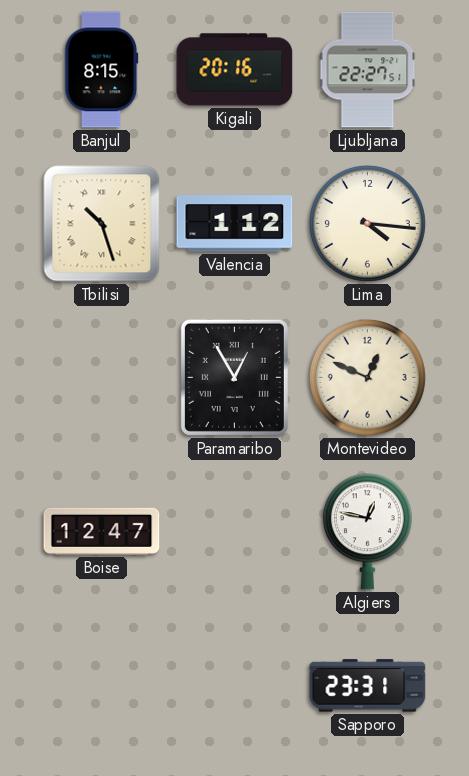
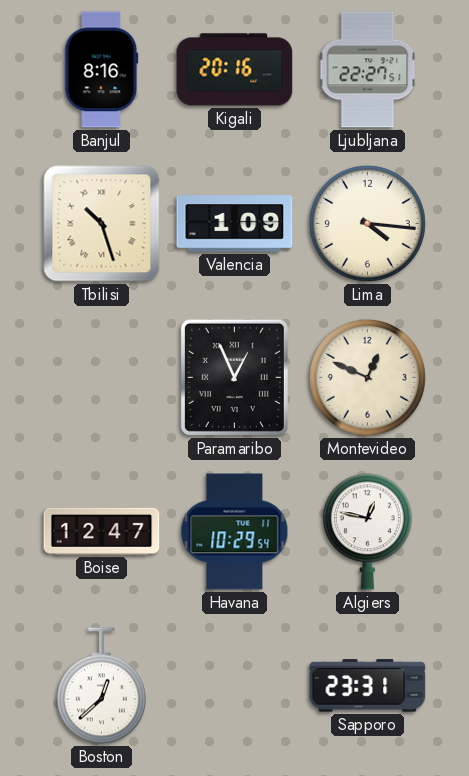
Banjul: 8:15 -> 8:16 (102, 70)
Valencia: 1:12 -> 1:09 (235, 224)
Paramaribo: 12:55 -> 12:56 (234, 377)
Havana: none -> 10:29 (235, 532)
Boston: none -> 12:38 (101, 686)
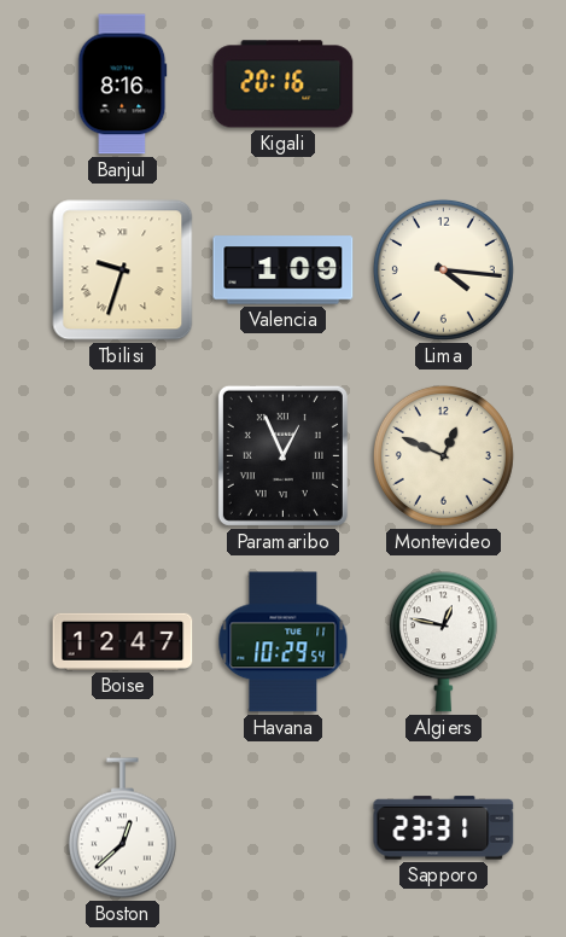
Ljubljana: 22:27 -> none (368, 70)
Tbilisi: 10:27 -> 9:33 (123, 270)
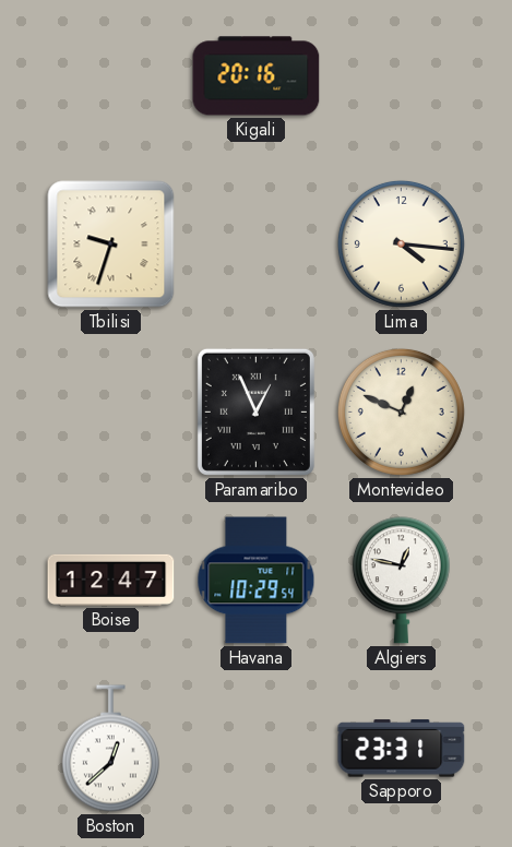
Banjul: 8:16 -> none (123, 85)
Valencia: 1:09 -> none (284, 270)
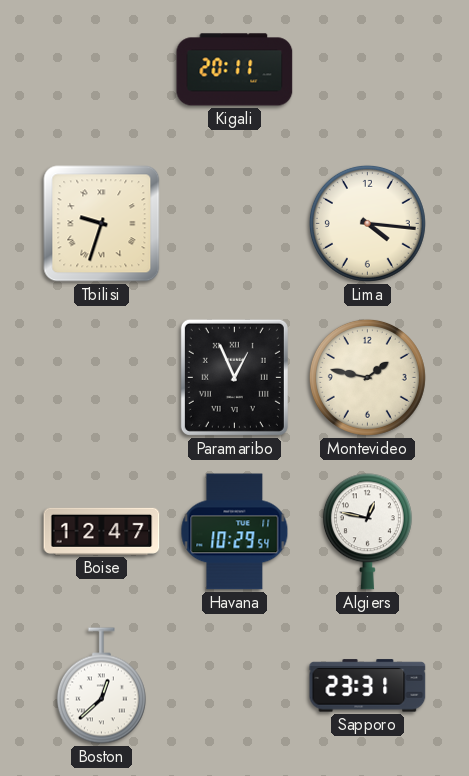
Kigali: 20:16 -> 20:11 (235, 70)
Montevideo: 12:49 -> 1:47 (367, 377)
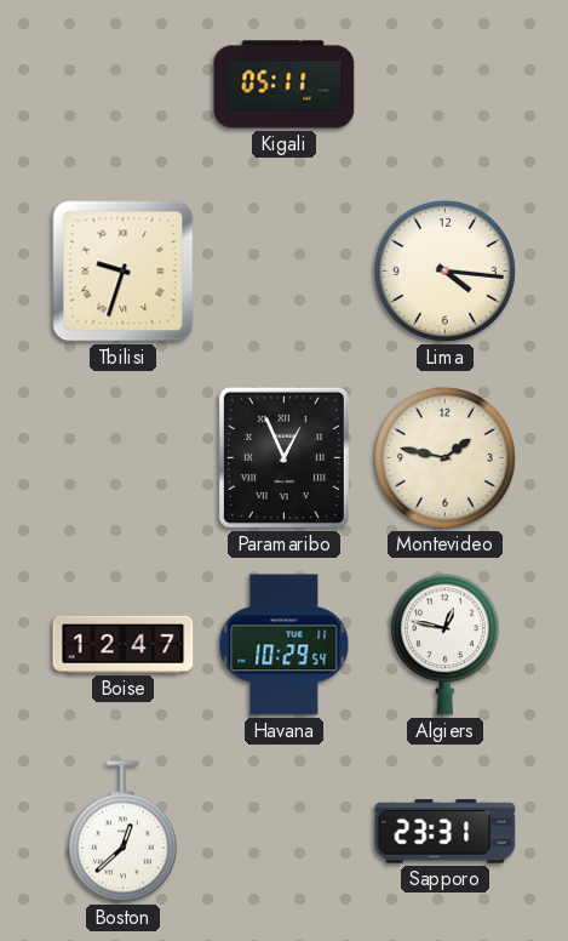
Kigali: 20:11 -> 05:11 (285, 85)
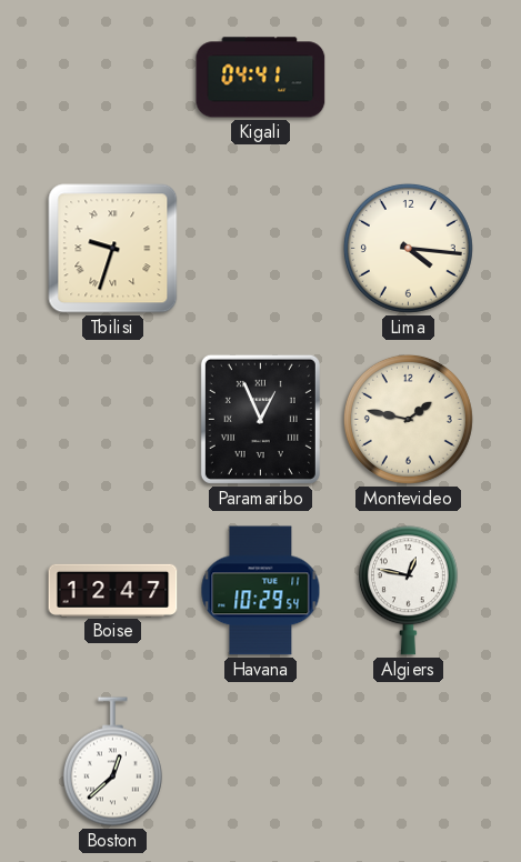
Kigali: 05:11 -> 04:41 (261, 78)
Sapporo: 23:31 -> none (446, 832)
